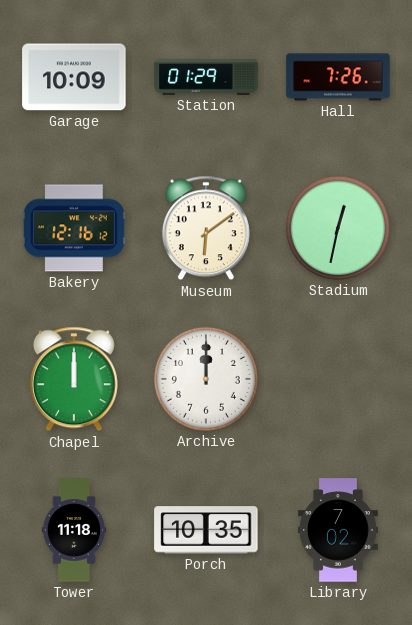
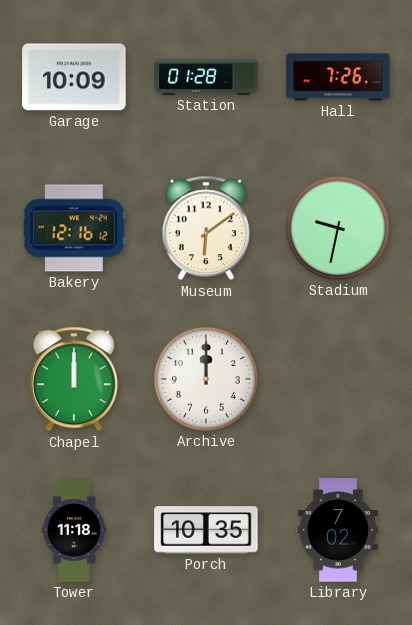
Station: 01:29 -> 01:28 (206, 77)
Stadium: 12:32 -> 9:32 (338, 228)
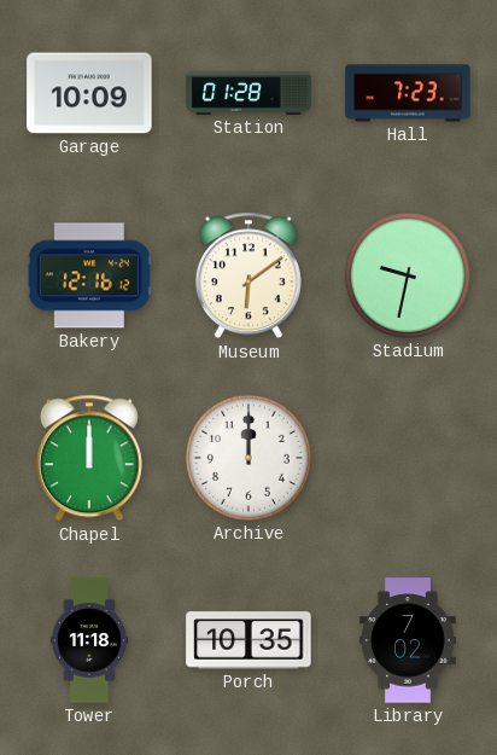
Hall: 7:26 -> 7:23 (408, 93)
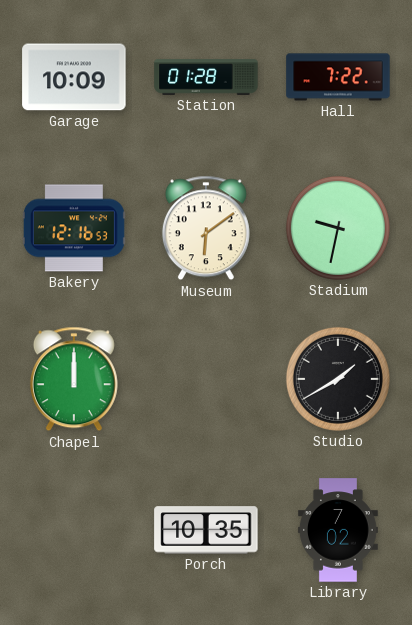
Hall: 7:23 -> 7:22 (338, 77)
Bakery: 12:16:12 -> 12:16:53 (74, 228)
Archive: 12:00 -> none (248, 458)
Studio: none -> 1:40 (338, 379)
Tower: 11:18 -> none (89, 640)
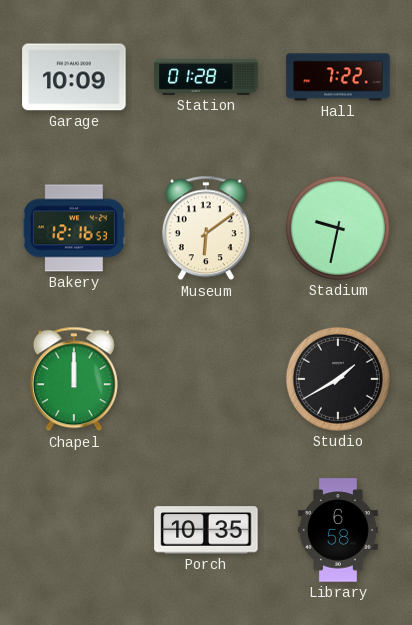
Library: 7:02 -> 6:58 (338, 530)
